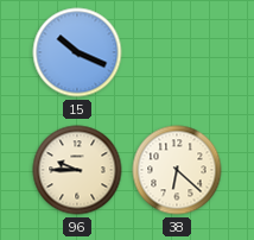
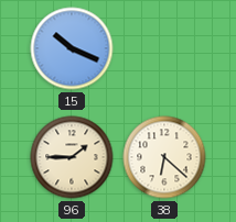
96: 9:45 -> 1:45 (72, 157)
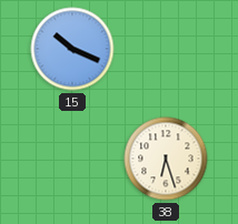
96: 1:45 -> none (72, 157)
38: 6:22 -> 6:27 (166, 159)
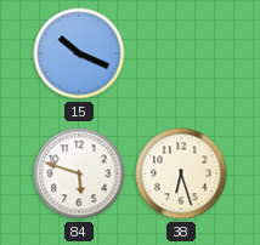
84: none -> 5:48 (79, 173)
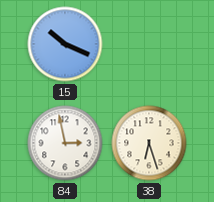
84: 5:48 -> 2:58 (65, 143)
